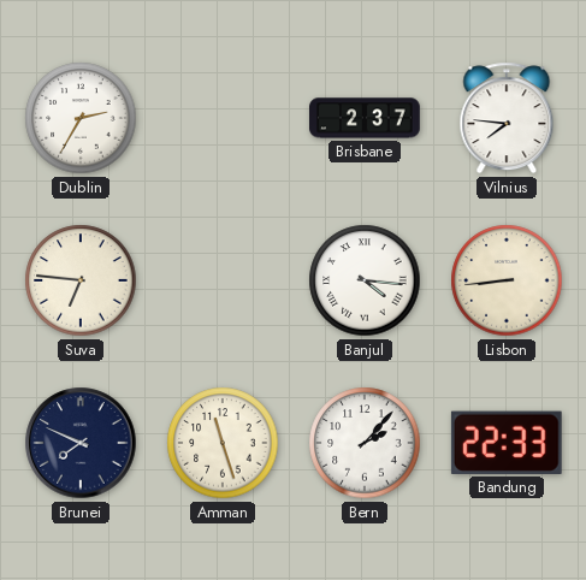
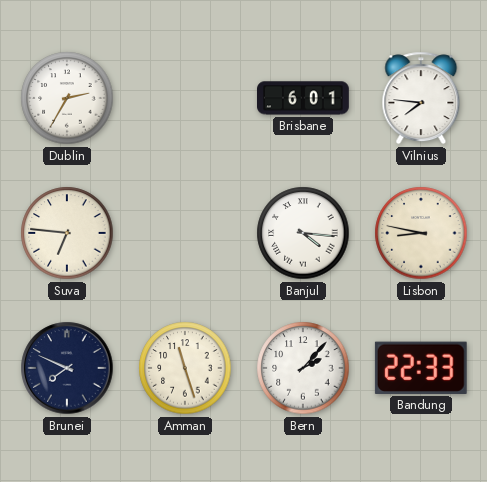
Brisbane: 2:37 -> 6:01 (304, 98)
Lisbon: 8:44 -> 8:47 (421, 233)
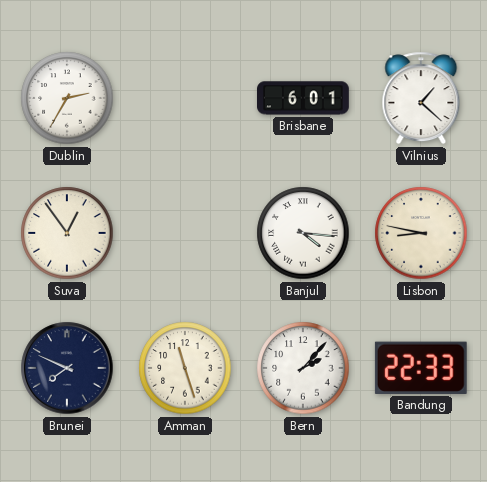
Vilnius: 7:46 -> 1:22 (421, 98)
Suva: 6:46 -> 12:54 (67, 233)
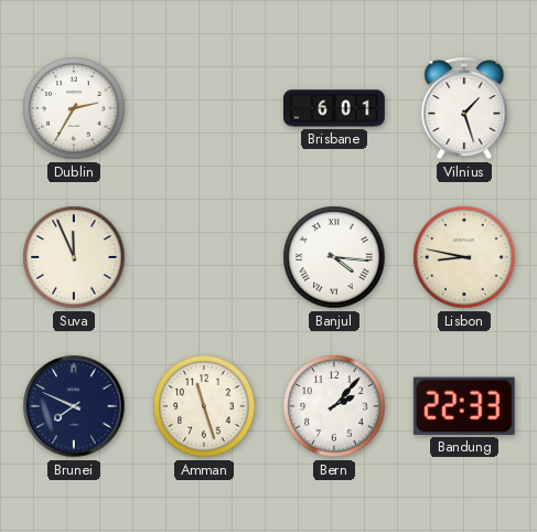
Vilnius: 1:22 -> 1:27 (464, 108)
Suva: 12:54 -> 11:56 (74, 257)
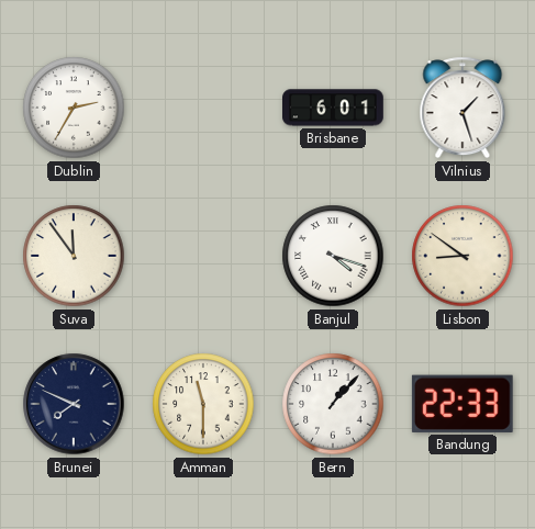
Suva: 11:56 -> 11:54 (74, 256)
Banjul: 4:16 -> 4:18 (333, 256)
Lisbon: 8:47 -> 8:51 (462, 256)
Amman: 11:27 -> 11:30 (203, 404)
Bern: 2:07 -> 1:07 (333, 404)
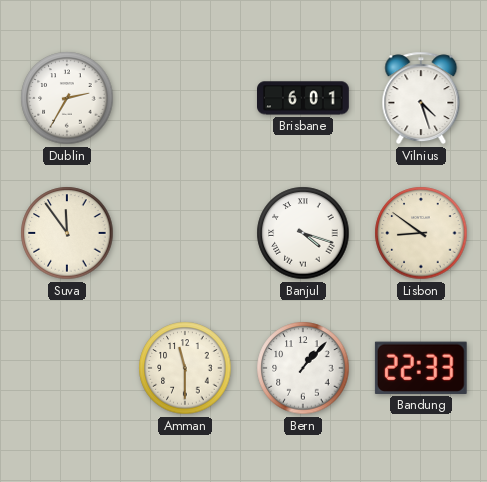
Vilnius: 1:27 -> 4:27 (421, 98)
Brunei: 7:49 -> none (74, 404)
